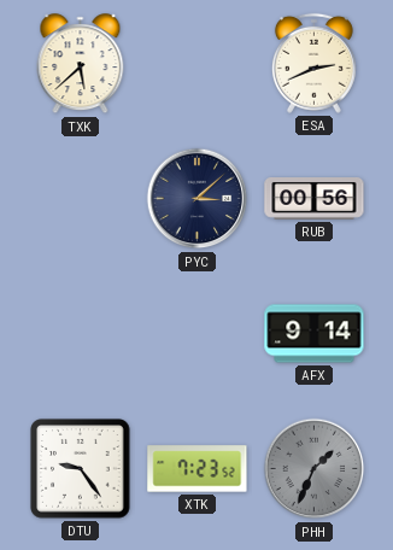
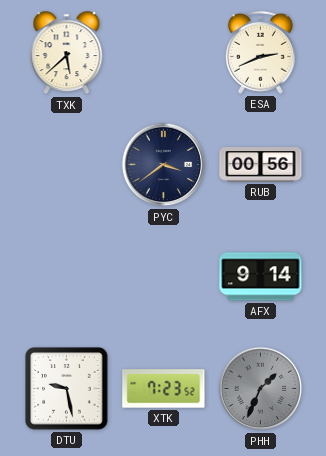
PYC: 3:08 -> 3:39 (164, 165)
DTU: 9:24 -> 9:28 (67, 389)
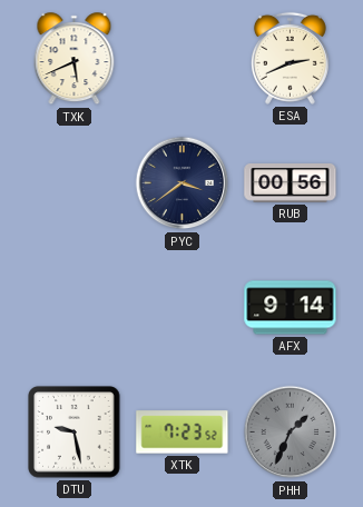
TXK: 5:38 -> 5:41 (75, 59)
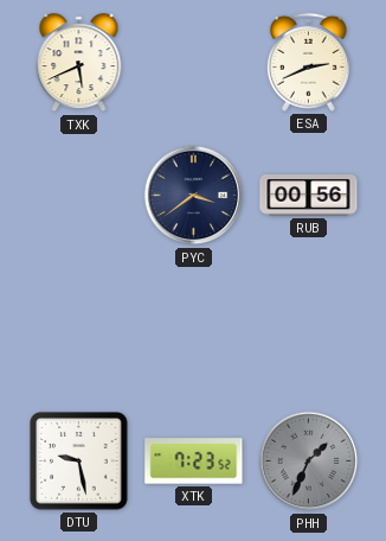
AFX: 9:14 -> none (291, 308)
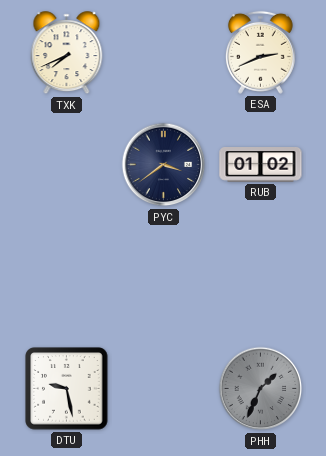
TXK: 5:41 -> 7:41 (67, 53)
RUB: 00:56 -> 01:02 (261, 165)
XTK: 7:23 -> none (194, 462)
